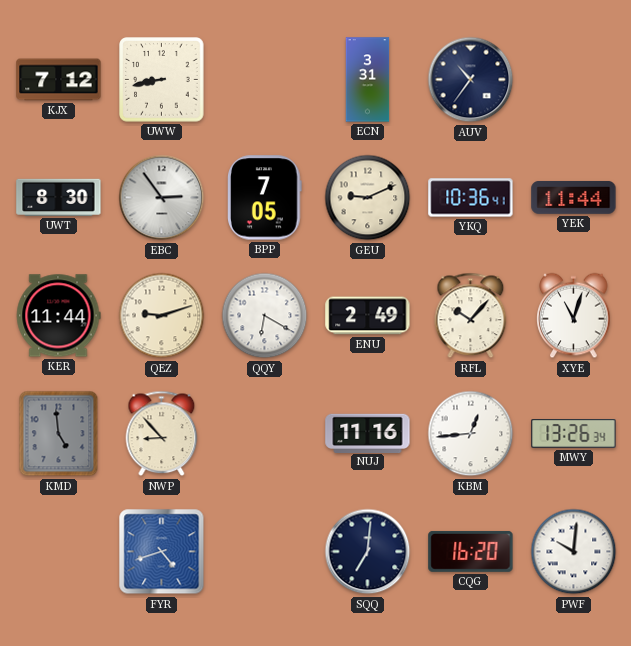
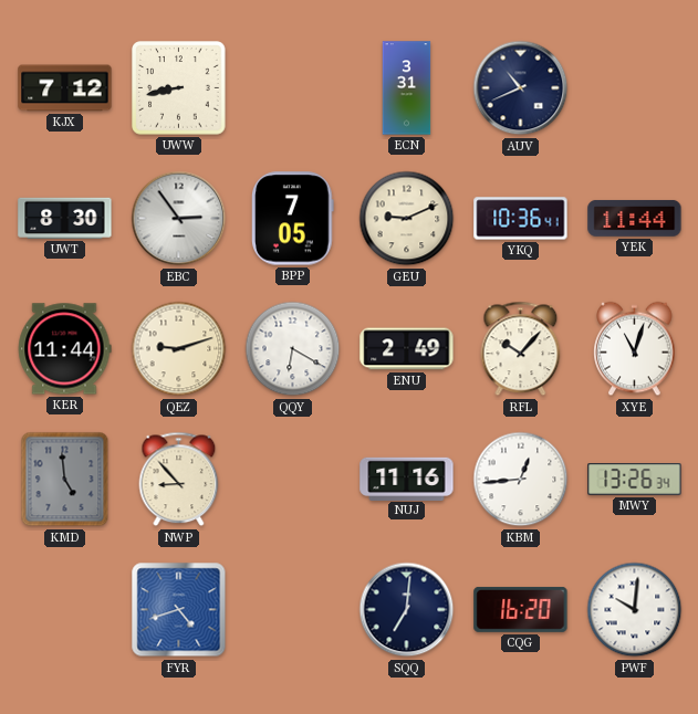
AUV: 10:36 -> 10:41 (521, 88)
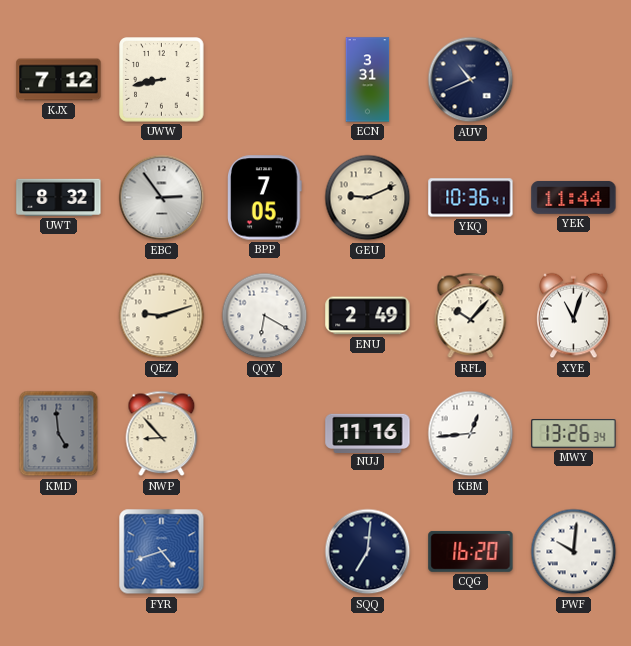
UWT: 8:30 -> 8:32 (59, 197)
KER: 11:44 -> none (64, 349)
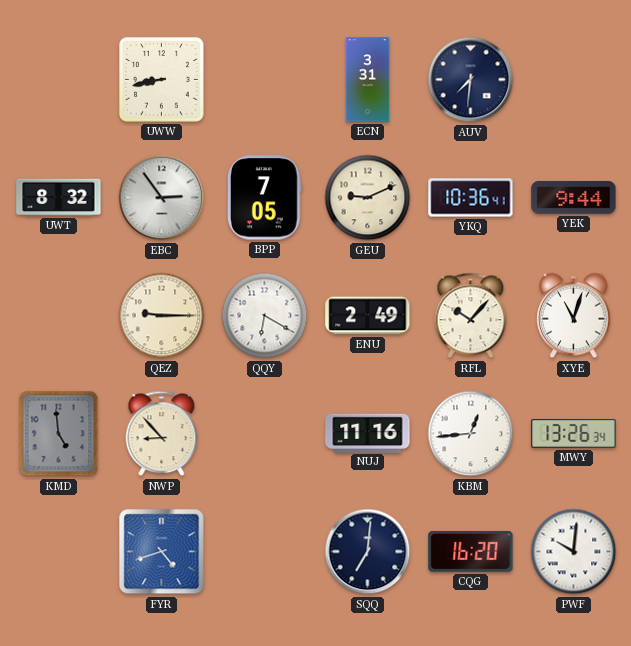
KJX: 7:12 -> none (59, 80)
AUV: 10:41 -> 7:31 (471, 80)
YEK: 11:44 -> 9:44 (574, 198)
QEZ: 9:12 -> 9:15 (162, 316)
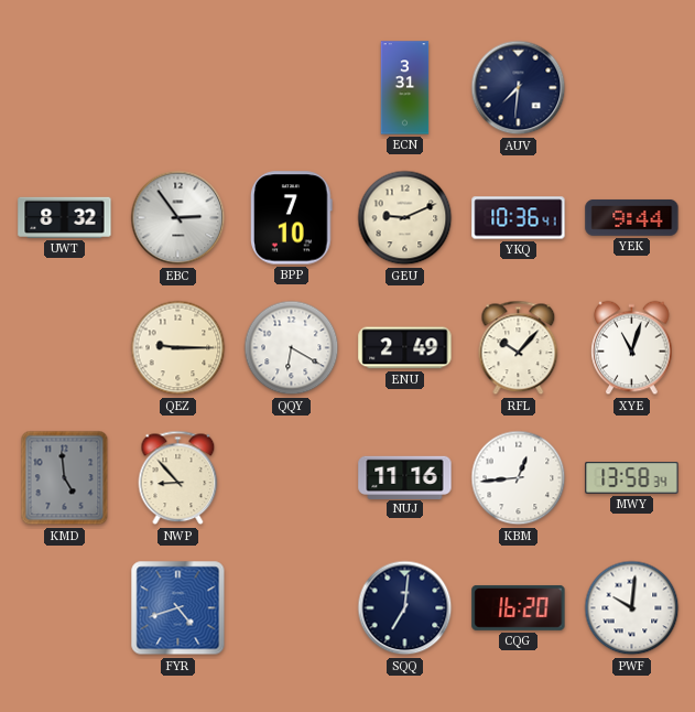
UWW: 8:43 -> none (162, 80)
BPP: 7:05 -> 7:10 (292, 218)
MWY: 13:26 -> 13:58 (632, 478)
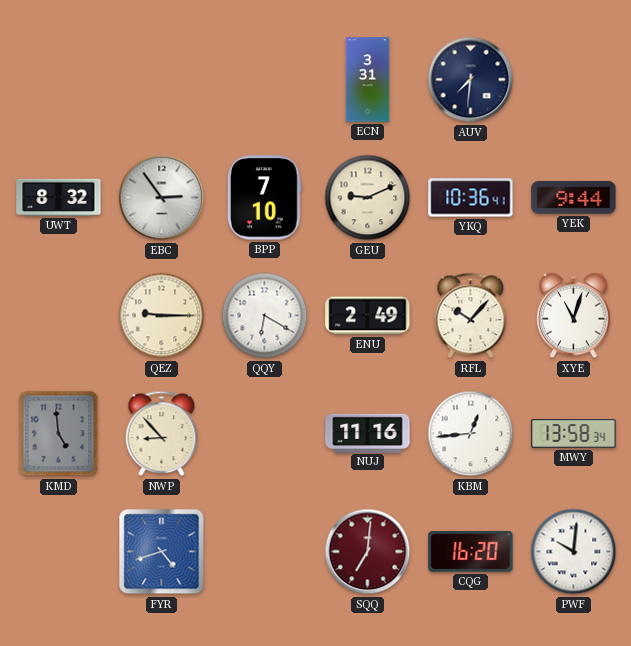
SQQ dial: navy -> burgundy (368, 552)
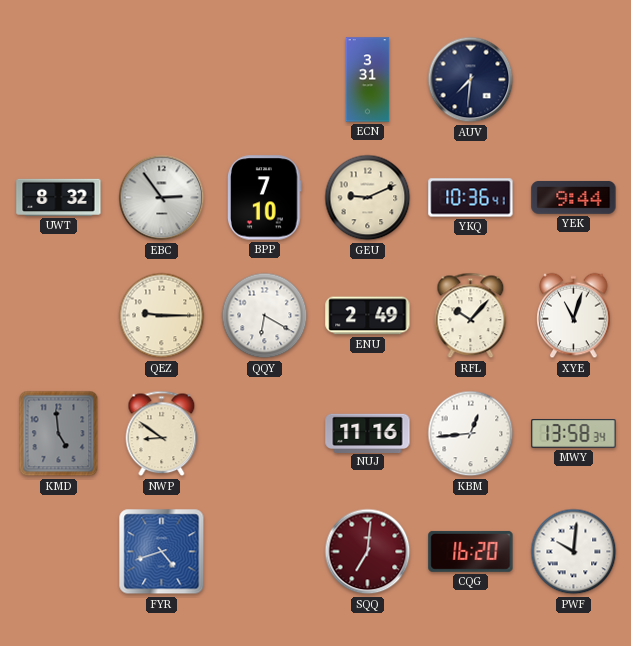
NWP: 8:53 -> 8:51 (162, 434)
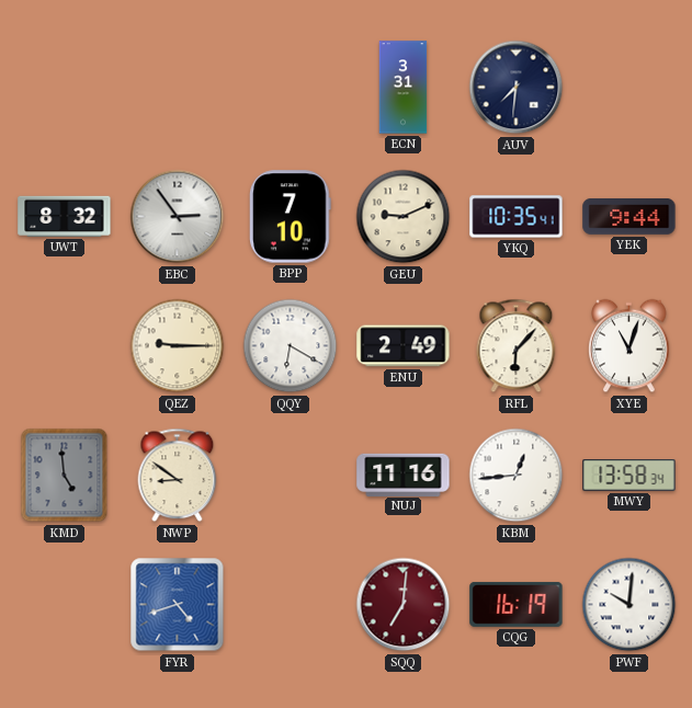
YKQ: 10:36 -> 10:35 (517, 217)
RFL: 10:07 -> 6:07 (517, 346)
CQG: 16:20 -> 16:19 (517, 604)
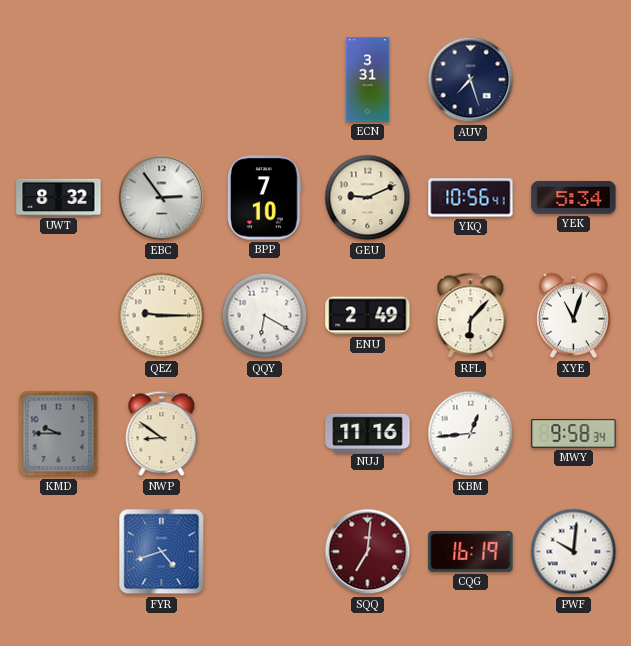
AUV: 7:31 -> 7:27 (471, 80)
YKQ: 10:35 -> 10:56 (471, 198)
YEK: 9:44 -> 5:34 (574, 198)
KMD: 4:59 -> 9:45 (59, 434)
MWY: 13:58 -> 9:58 (574, 434)
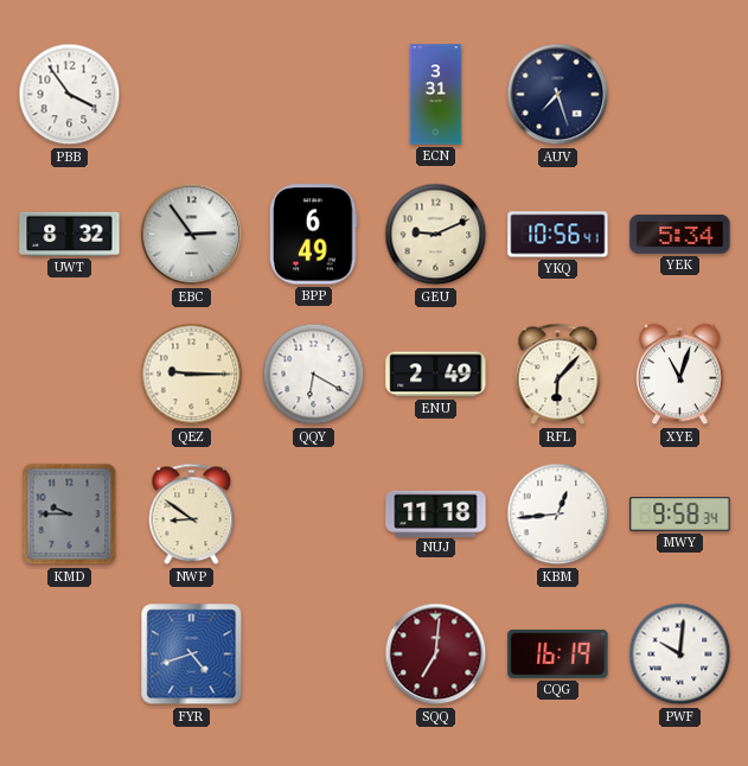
PBB: none -> 3:54 (70, 95)
BPP: 7:10 -> 6:49 (314, 235)
NUJ: 11:16 -> 11:18 (436, 513)
